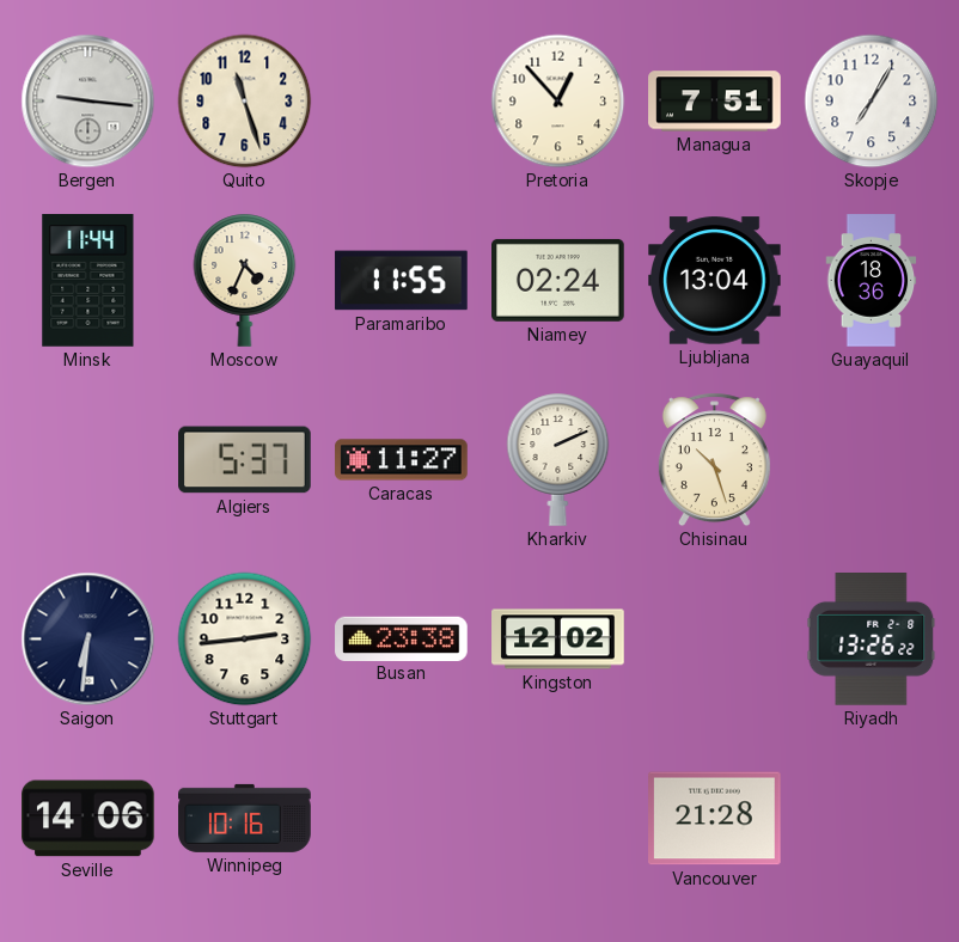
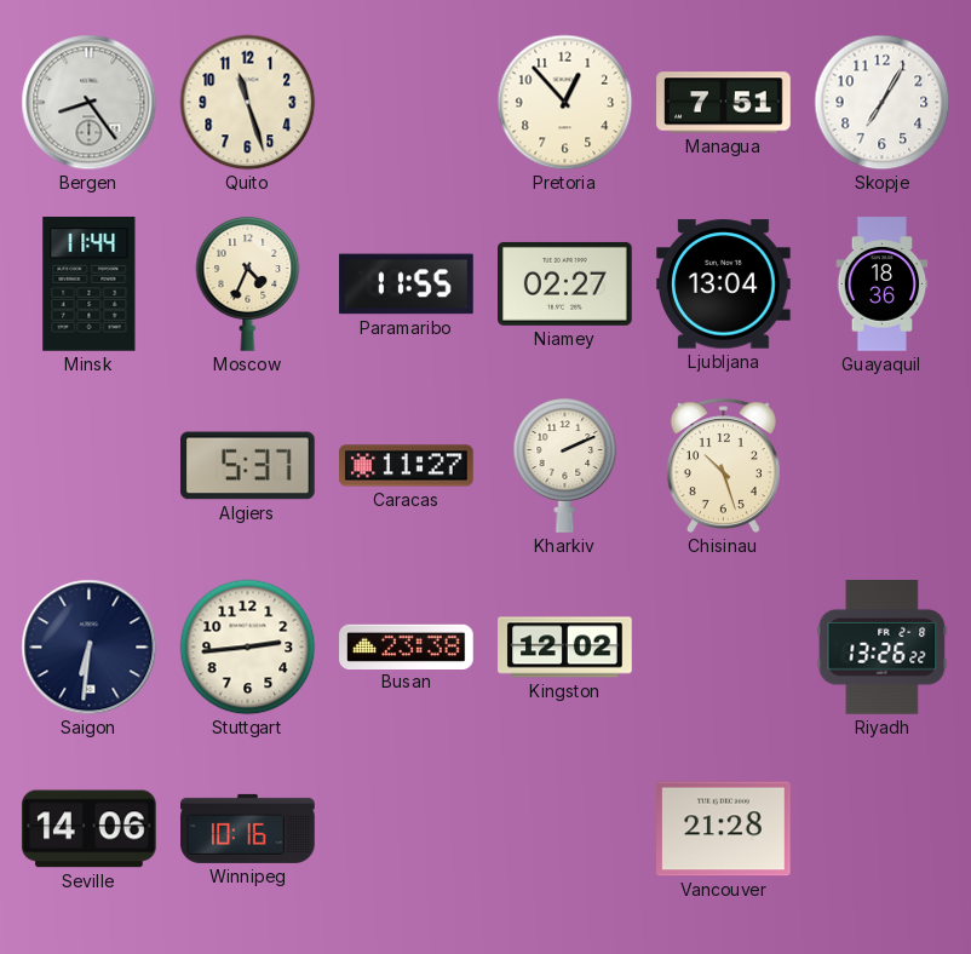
Bergen: 9:16 -> 8:24 (90, 103)
Niamey: 02:24 -> 02:27 (565, 283)
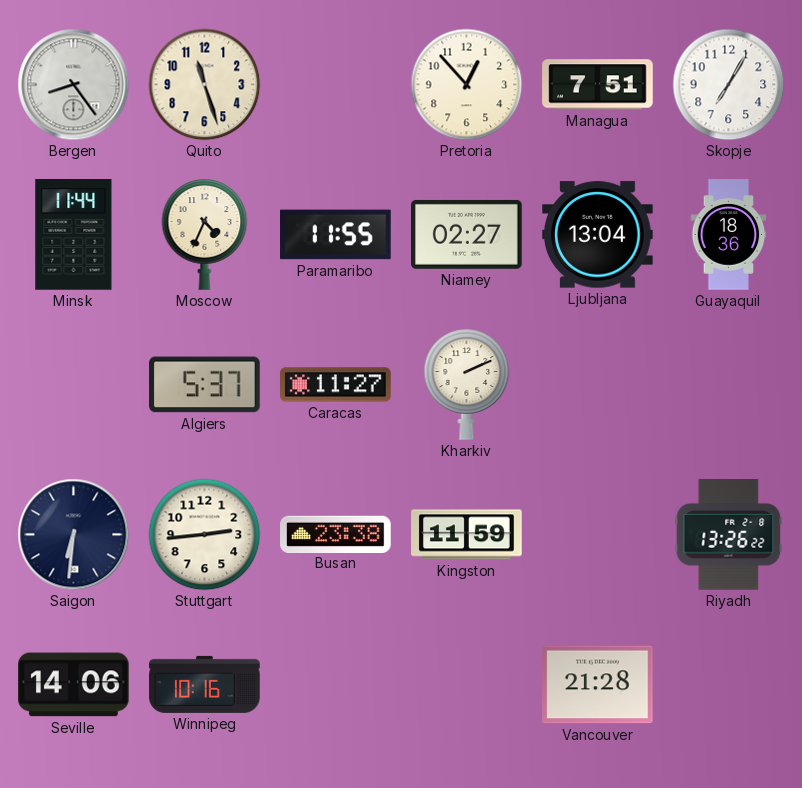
Chisinau: 10:27 -> none (723, 466)
Kingston: 12:02 -> 11:59 (467, 535)
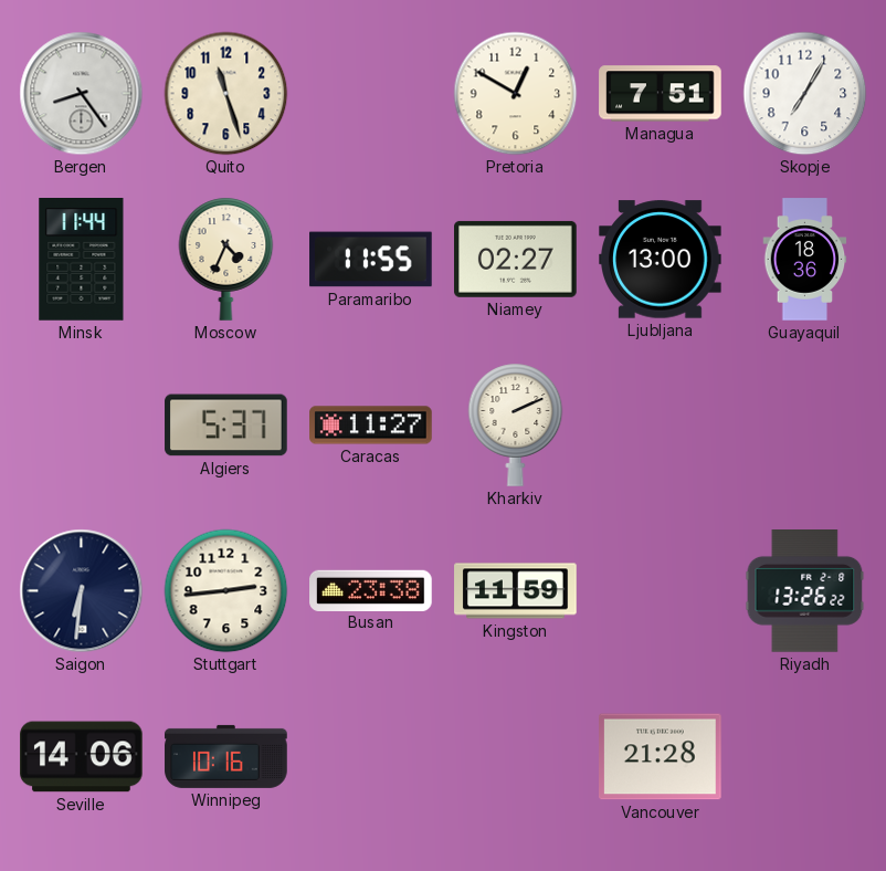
Pretoria: 12:53 -> 12:50 (516, 94)
Ljubljana: 13:04 -> 13:00 (661, 260)
